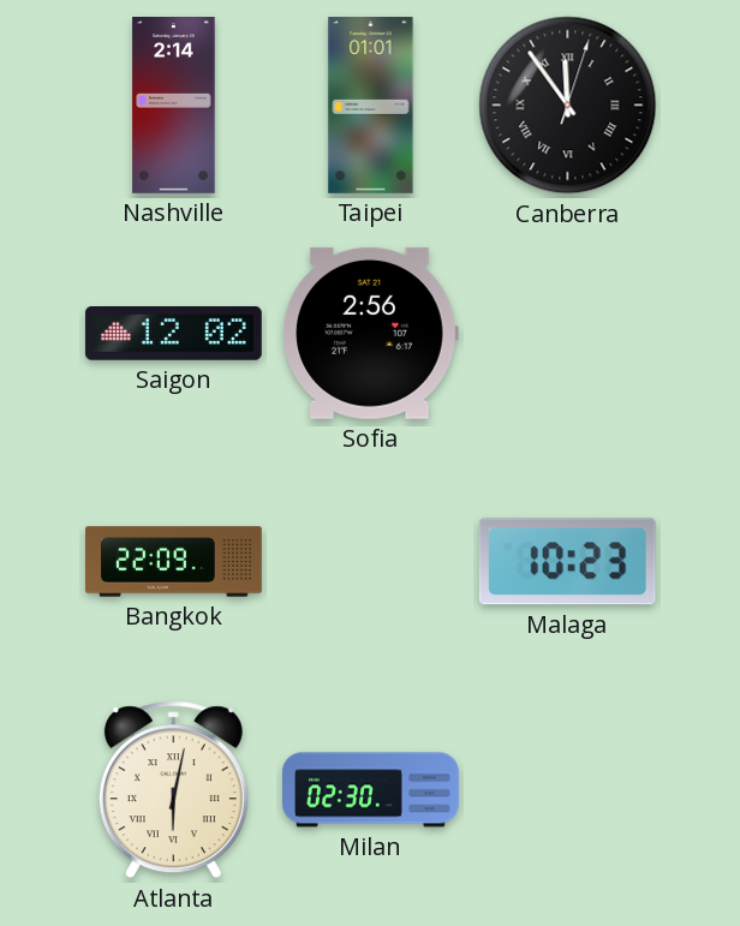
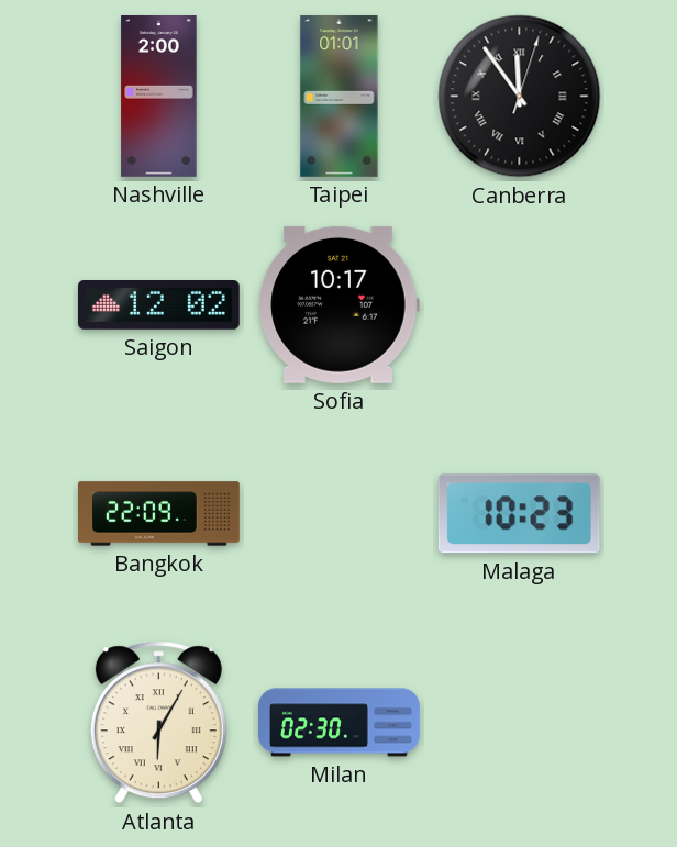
Nashville: 2:14 -> 2:00 (159, 97)
Sofia: 2:56 -> 10:17 (338, 304)
Atlanta: 6:02 -> 6:05 (158, 723)
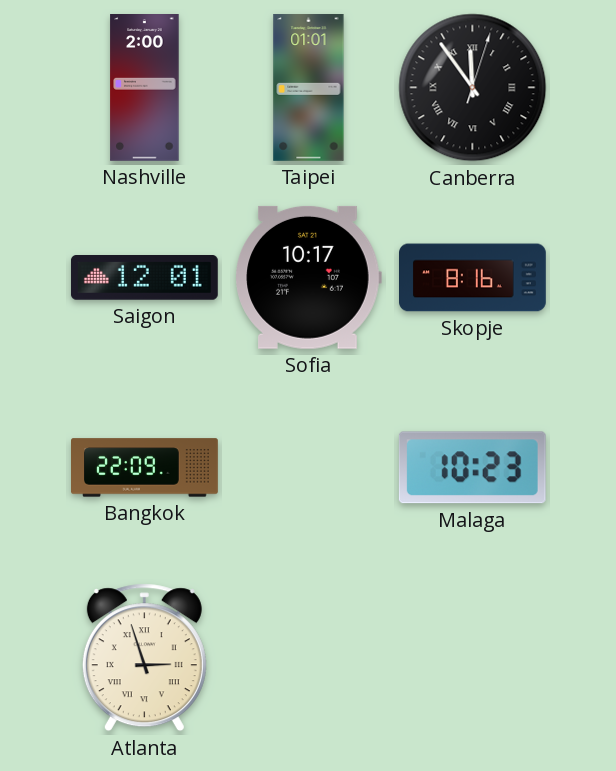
Saigon: 12:02 -> 12:01 (144, 278)
Skopje: none -> 8:16 (473, 278)
Atlanta: 6:05 -> 2:57 (144, 658)
Milan: 02:30 -> none (340, 723)
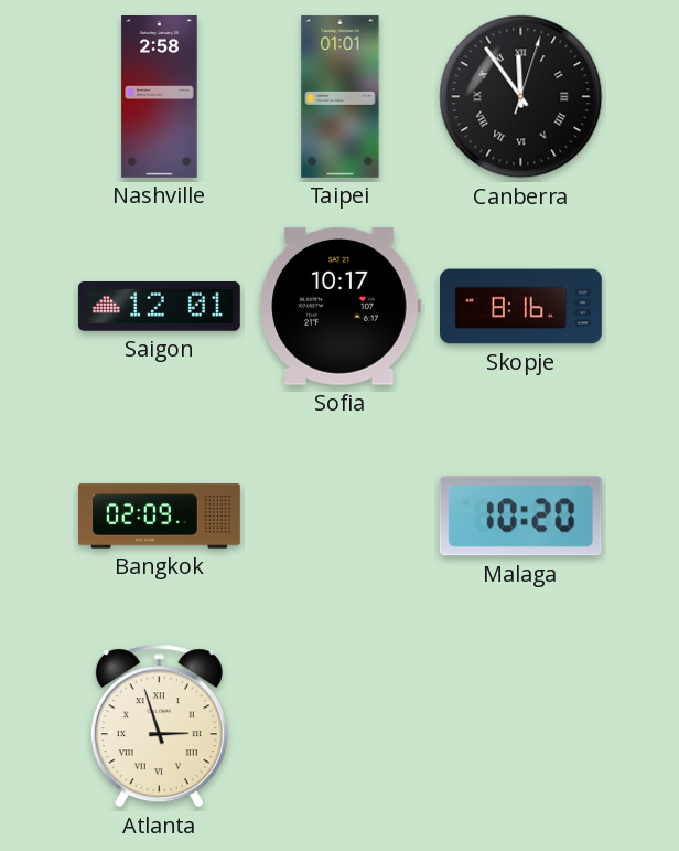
Nashville: 2:00 -> 2:58 (160, 97)
Bangkok: 22:09 -> 02:09 (160, 517)
Malaga: 10:23 -> 10:20 (520, 517)
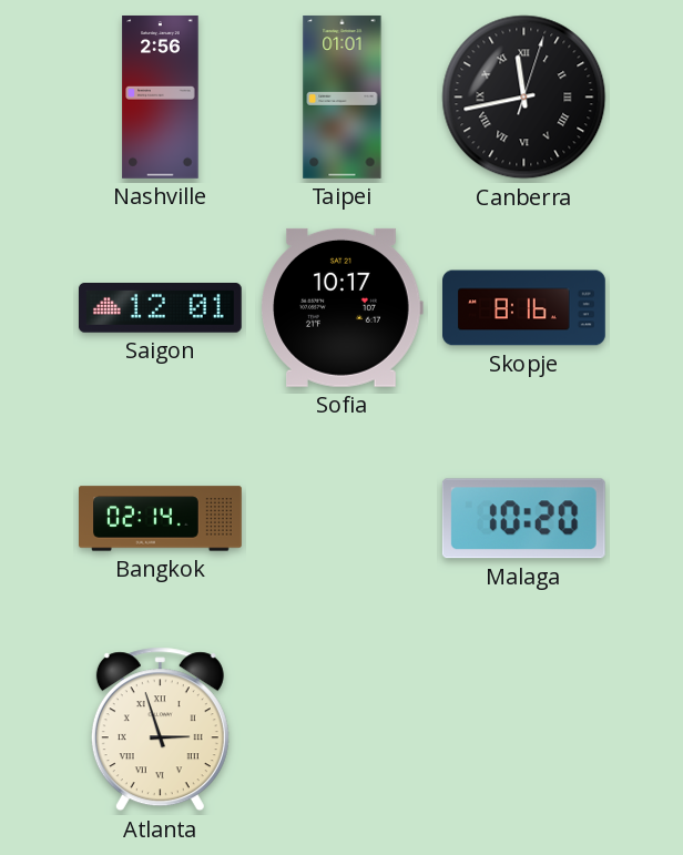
Nashville: 2:58 -> 2:56 (161, 98)
Canberra: 11:54 -> 11:43 (524, 98)
Bangkok: 02:09 -> 02:14 (161, 519)
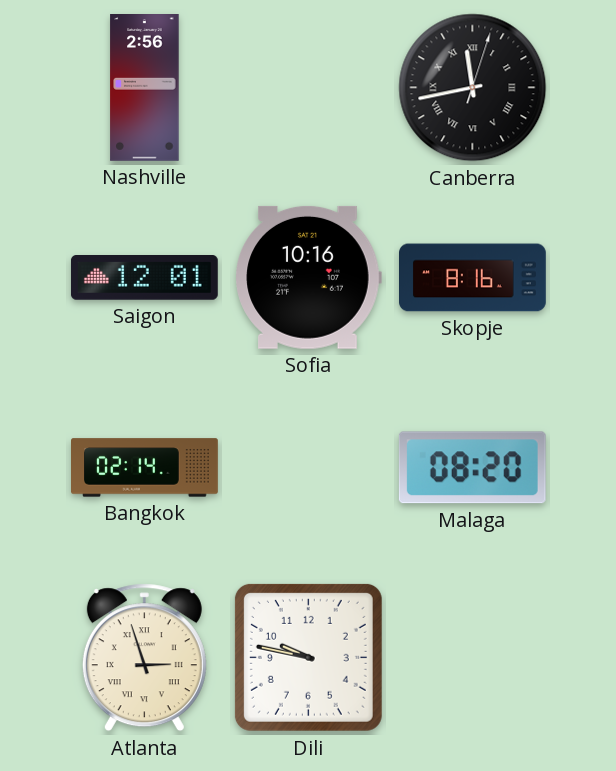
Taipei: 01:01 -> none (343, 98)
Sofia: 10:17 -> 10:16 (308, 277)
Malaga: 10:20 -> 08:20 (472, 468)
Dili: none -> 9:47 (308, 657)
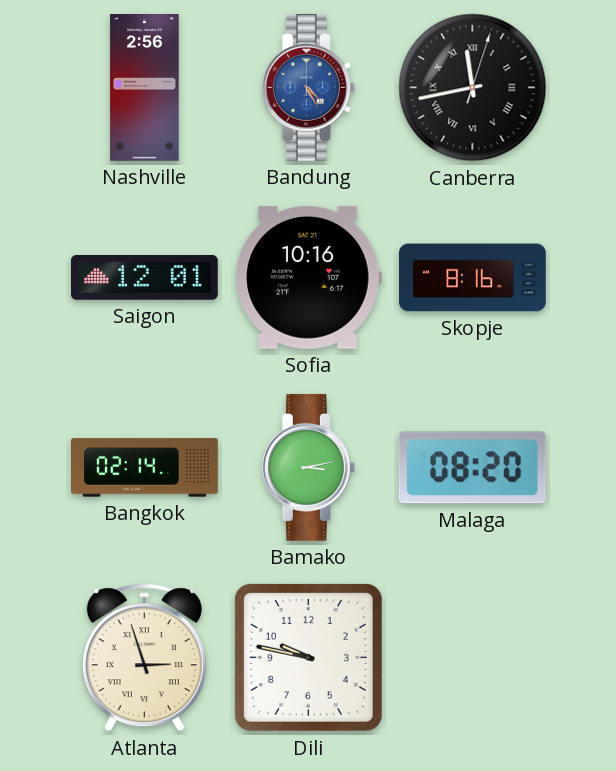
Bandung: none -> 4:25 (308, 87)
Bamako: none -> 3:13 (308, 467)
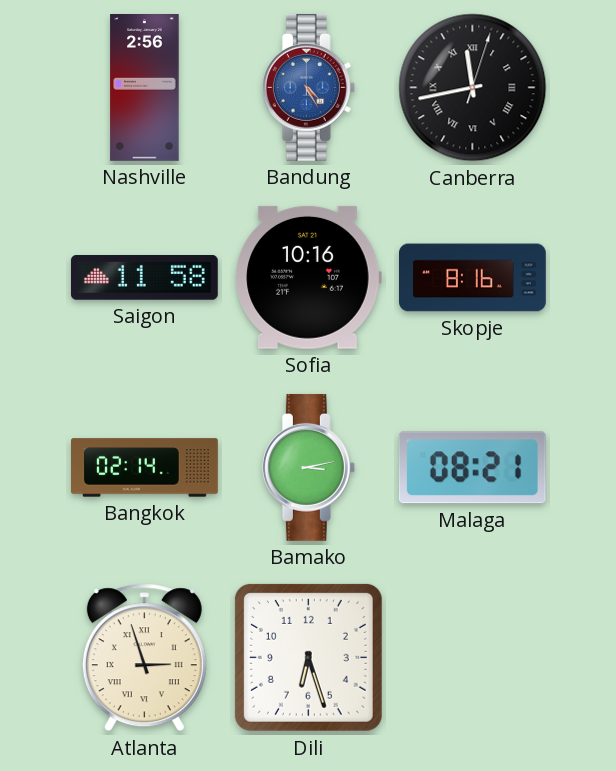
Saigon: 12:01 -> 11:58 (144, 278)
Malaga: 08:20 -> 08:21 (472, 468)
Dili: 9:47 -> 6:27 (308, 657)
